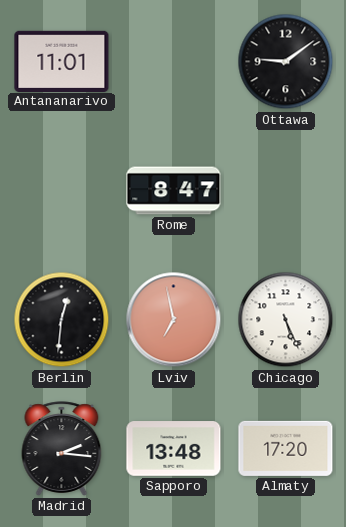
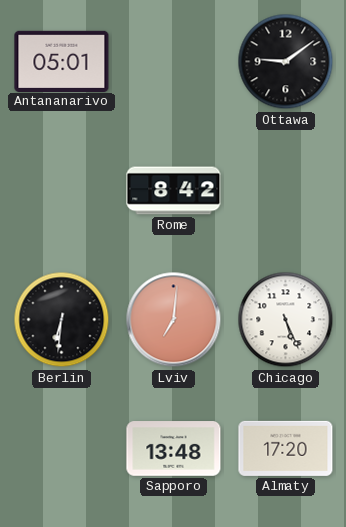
Antananarivo: 11:01 -> 05:01 (62, 61)
Rome: 8:47 -> 8:42 (174, 191)
Berlin: 12:31 -> 6:31 (62, 320)
Lviv: 6:58 -> 7:01 (174, 320)
Madrid: 2:16 -> none (62, 449)
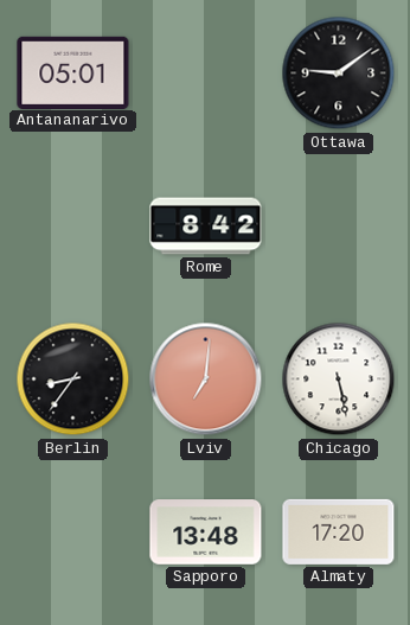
Berlin: 6:31 -> 8:36 (73, 380)
Chicago: 5:26 -> 5:28 (339, 380)
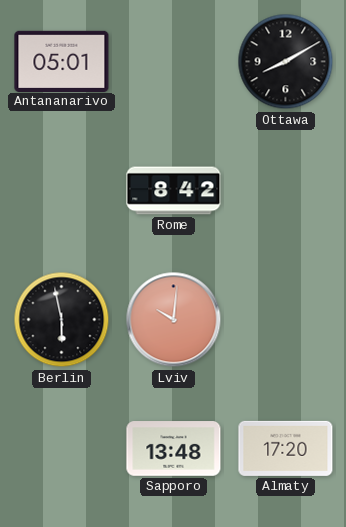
Ottawa: 9:09 -> 8:10 (286, 62)
Berlin: 8:36 -> 5:58 (62, 320)
Lviv: 7:01 -> 10:01 (174, 320)
Chicago: 5:28 -> none (339, 380)
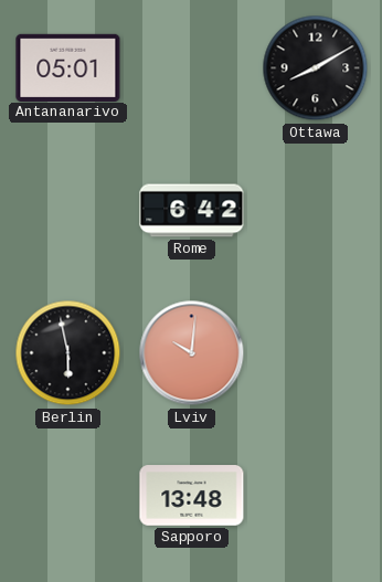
Rome: 8:42 -> 6:42 (192, 211)
Almaty: 17:20 -> none (286, 448)
